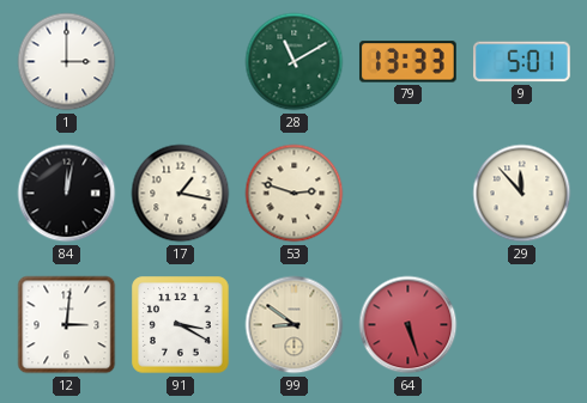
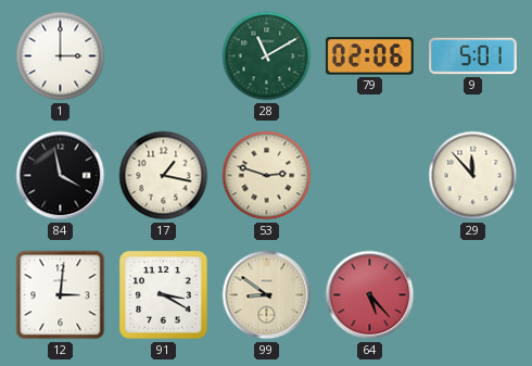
79: 13:33 -> 02:06 (369, 56)
84: 12:02 -> 3:58 (61, 176)
64: 5:27 -> 5:23 (370, 295)
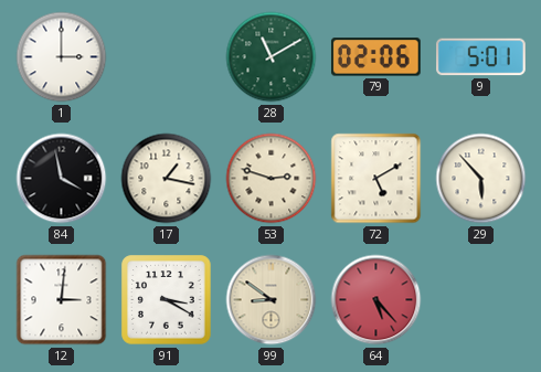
72: none -> 5:10 (376, 179)
29: 11:53 -> 5:53 (481, 179)
